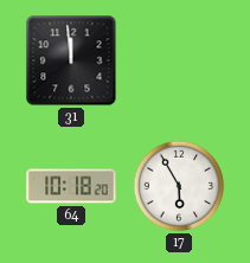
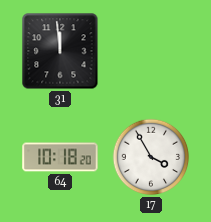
17: 5:55 -> 3:55 (151, 157)
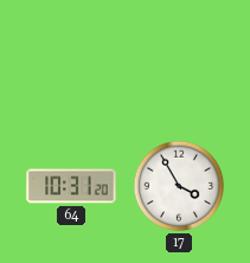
31: 11:59 -> none (60, 51)
64: 10:18 -> 10:31 (71, 186)
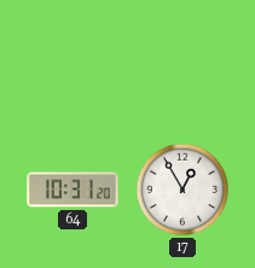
17: 3:55 -> 12:55 (182, 190)
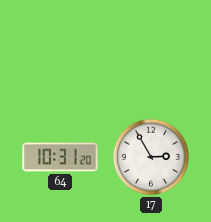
17: 12:55 -> 2:55 (151, 157)
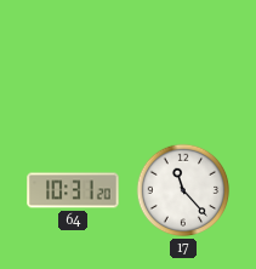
17: 2:55 -> 11:23 (183, 190)
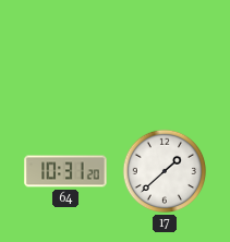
17: 11:23 -> 1:38 (165, 171)
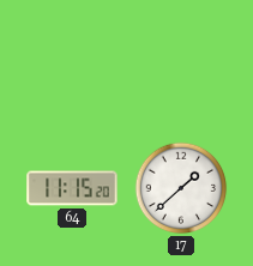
64: 10:31 -> 11:15 (72, 188)
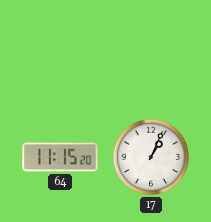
17: 1:38 -> 1:04 (151, 157)
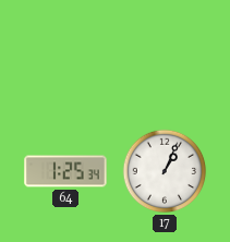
64: 11:15 -> 1:25 (65, 171)
